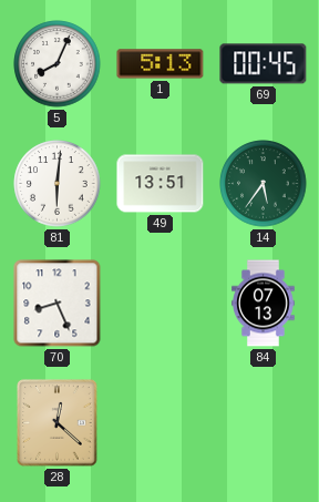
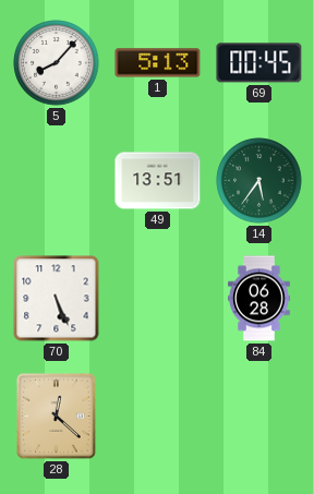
5: 8:04 -> 8:07 (57, 63)
81: 6:01 -> none (58, 184)
70: 8:26 -> 5:26 (57, 299)
84: 07:13 -> 06:28 (259, 299)
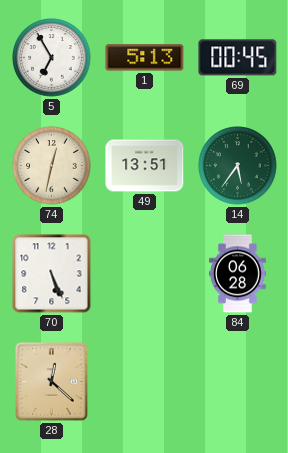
5: 8:07 -> 6:55 (52, 58)
74: none -> 12:32 (52, 166)
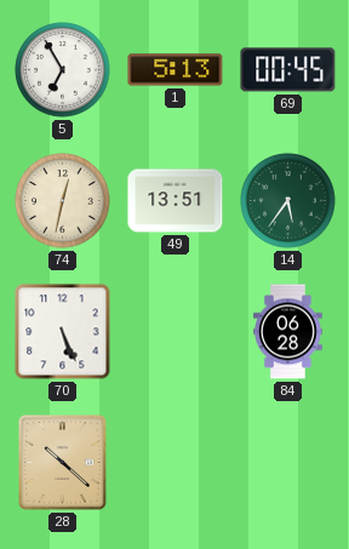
28: 12:22 -> 10:22 (63, 463)
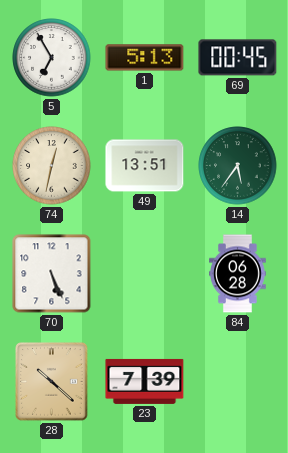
23: none -> 7:39 (145, 381)
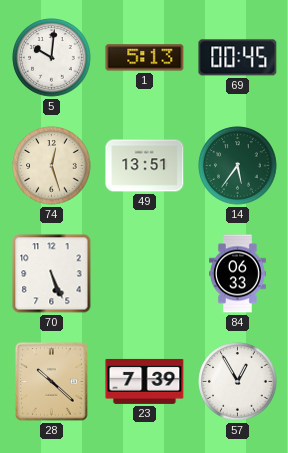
5: 6:55 -> 10:01 (52, 58)
74: 12:32 -> 12:27 (52, 166)
84: 06:28 -> 06:33 (238, 274)
57: none -> 12:55 (238, 382)
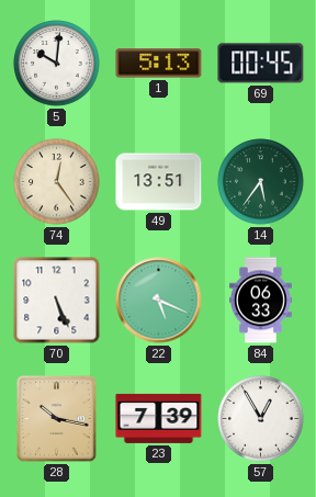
74: 12:27 -> 12:24 (57, 182)
22: none -> 5:19 (159, 301)
28: 10:22 -> 10:17 (57, 419)
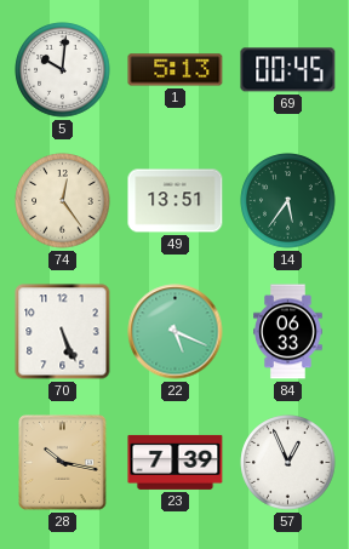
57: 12:55 -> 12:56 (288, 463)
